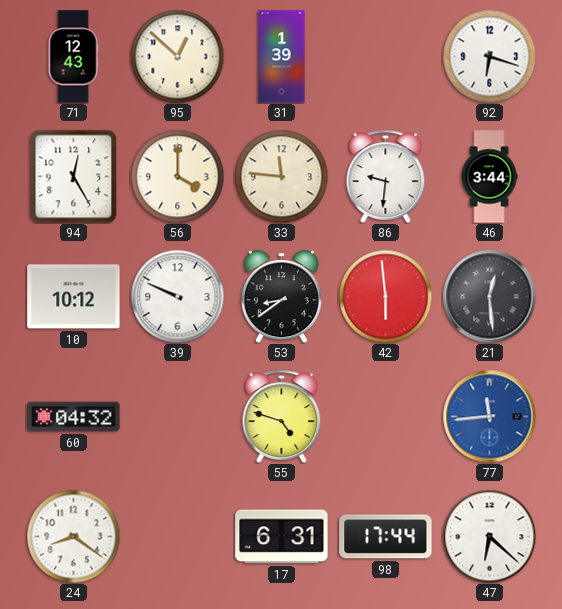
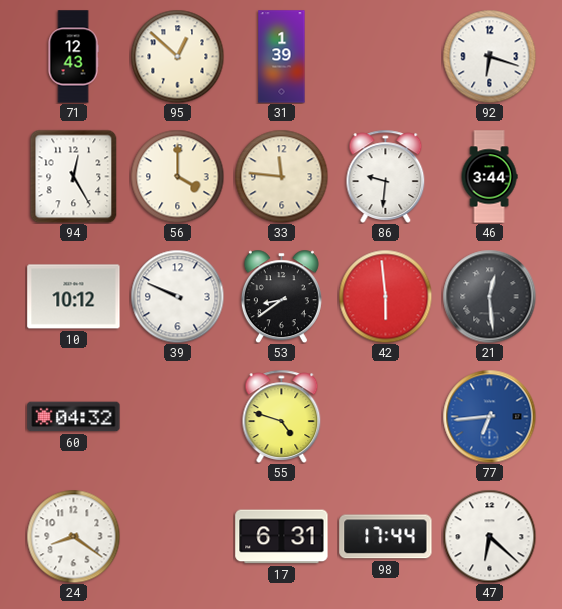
77: 11:44 -> 6:44 (489, 416)
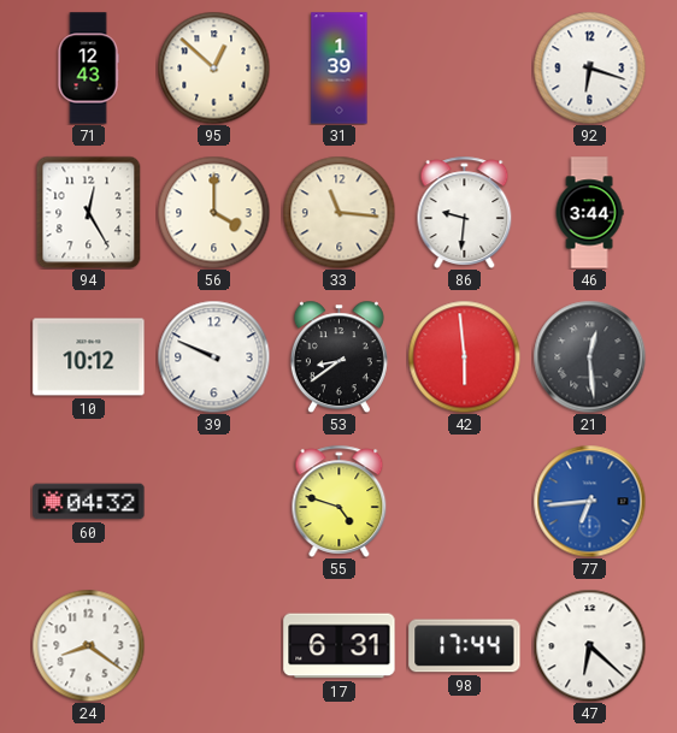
33: 11:46 -> 11:16 (338, 212)
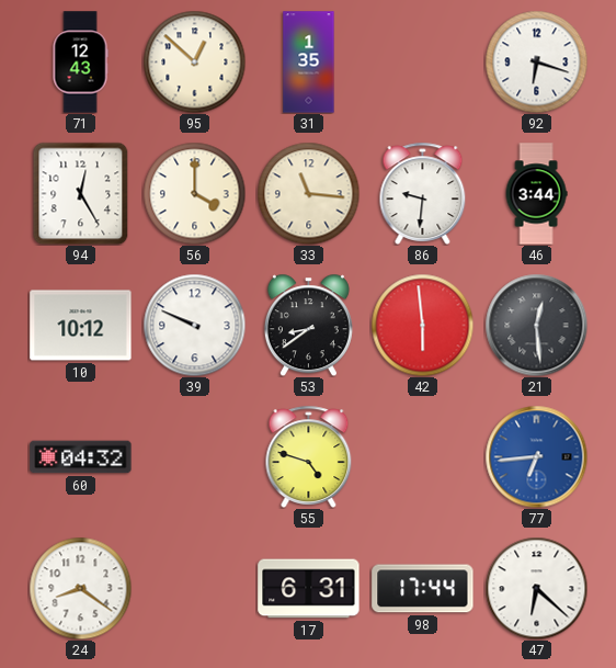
31: 1:39 -> 1:35 (309, 63)
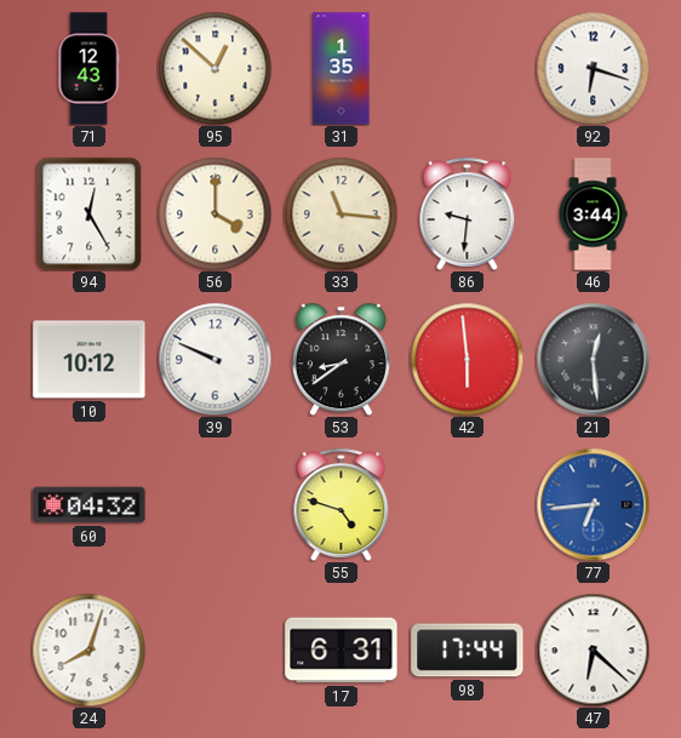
24: 8:21 -> 8:03 (88, 650)
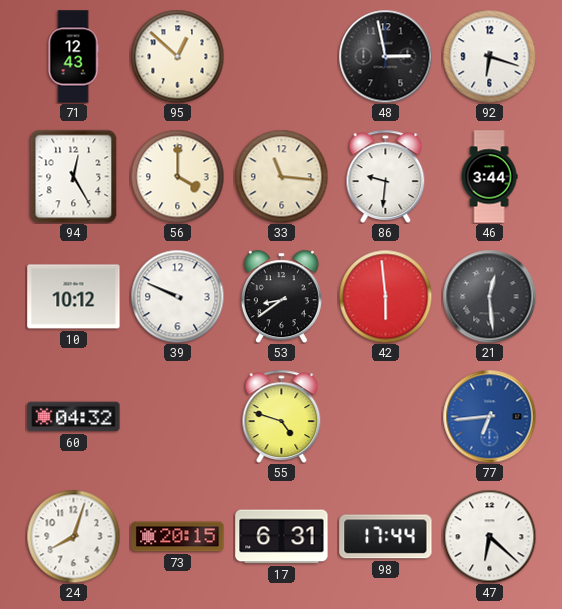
31: 1:35 -> none (342, 69)
48: none -> 2:58 (385, 56)
73: none -> 20:15 (178, 537)
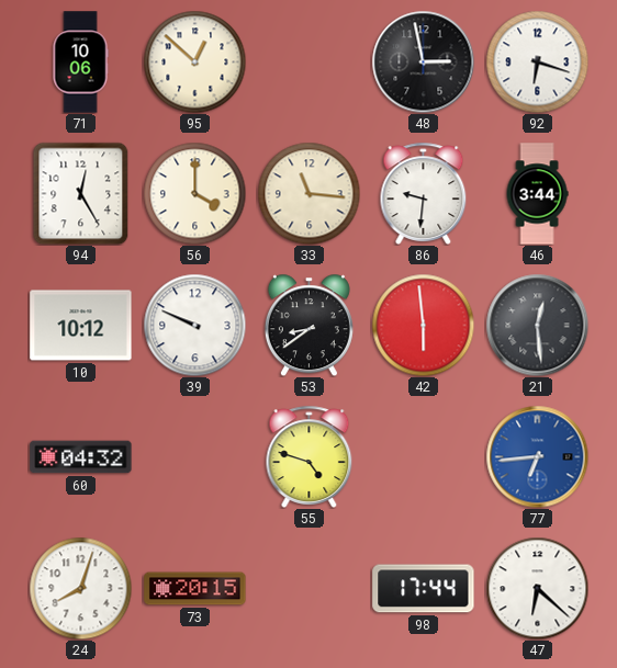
71: 12:43 -> 10:06 (80, 63)
17: 6:31 -> none (282, 537)
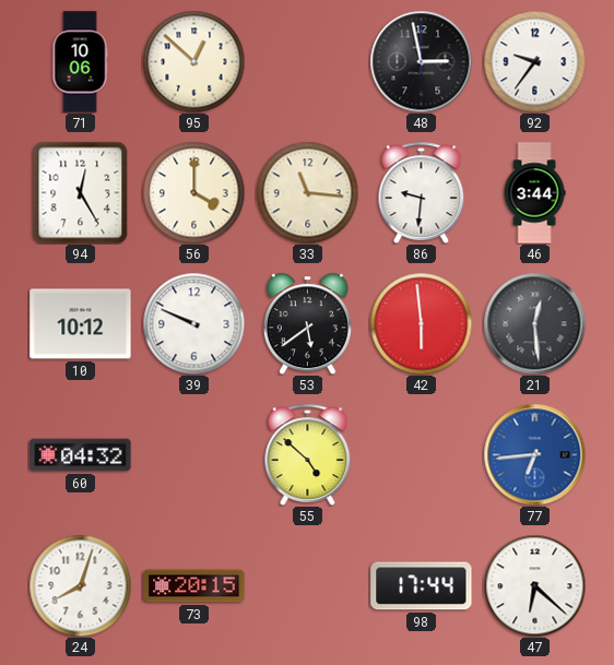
92: 6:18 -> 9:36 (534, 61)
53: 8:39 -> 5:39 (307, 323)
55: 4:48 -> 4:52 (308, 454)
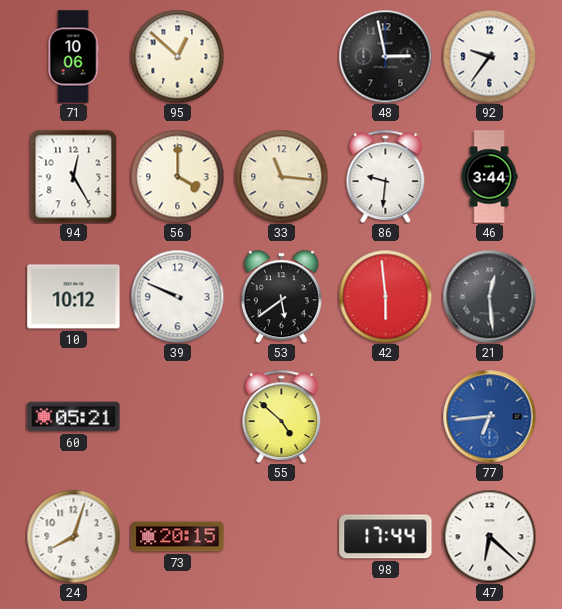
60: 04:32 -> 05:21 (74, 417)
